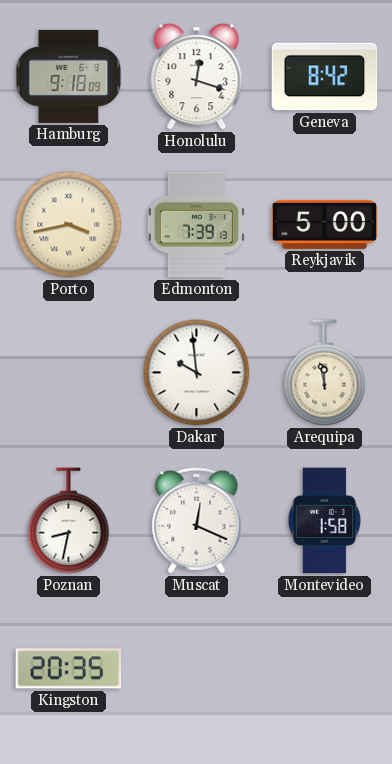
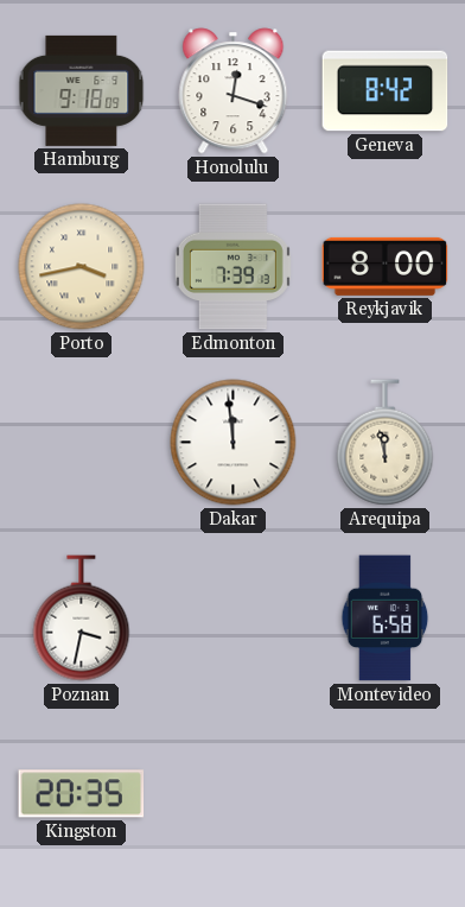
Reykjavik: 5:00 -> 8:00 (386, 266)
Dakar: 9:59 -> 11:59 (234, 443)
Poznan: 8:32 -> 3:32 (82, 619)
Muscat: 12:19 -> none (197, 521)
Montevideo: 1:58 -> 6:58 (386, 619)
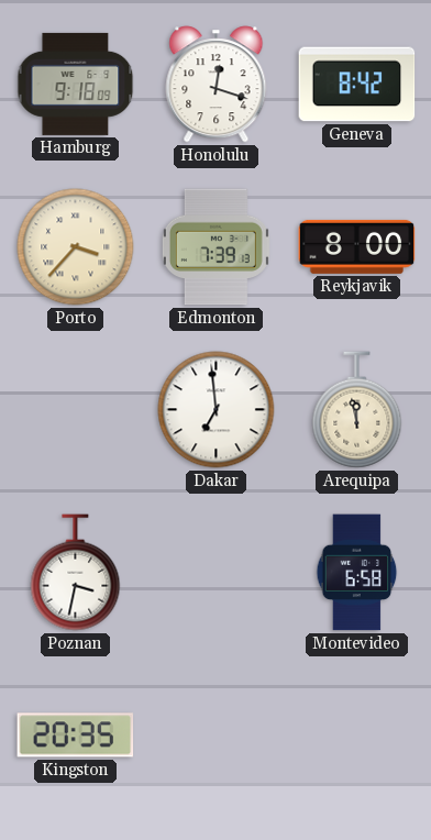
Porto: 3:43 -> 3:37 (76, 247)
Dakar: 11:59 -> 6:59 (217, 410)
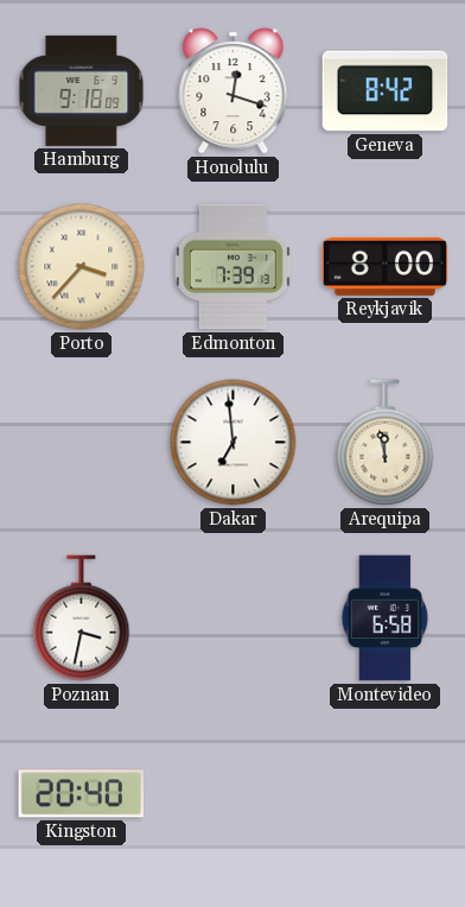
Kingston: 20:35 -> 20:40 (82, 794)
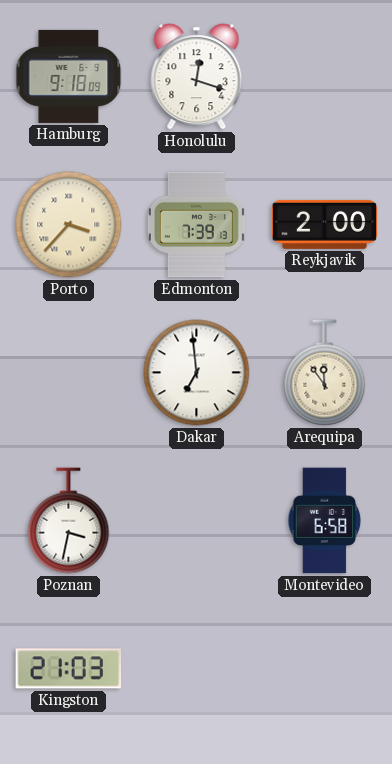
Geneva: 8:42 -> none (386, 91)
Reykjavik: 8:00 -> 2:00 (325, 224)
Arequipa: 11:58 -> 11:54 (325, 373)
Kingston: 20:40 -> 21:03 (69, 669)
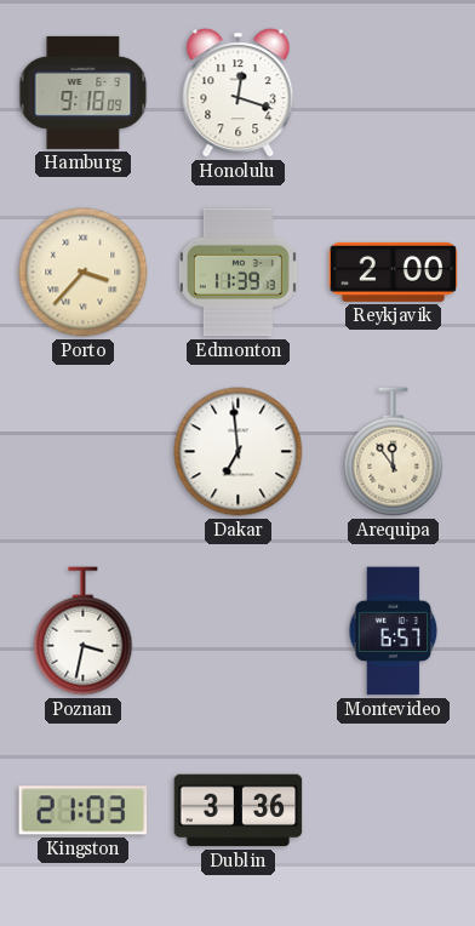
Edmonton: 7:39 -> 11:39 (237, 273)
Montevideo: 6:58 -> 6:57 (394, 631)
Dublin: none -> 3:36 (239, 811)
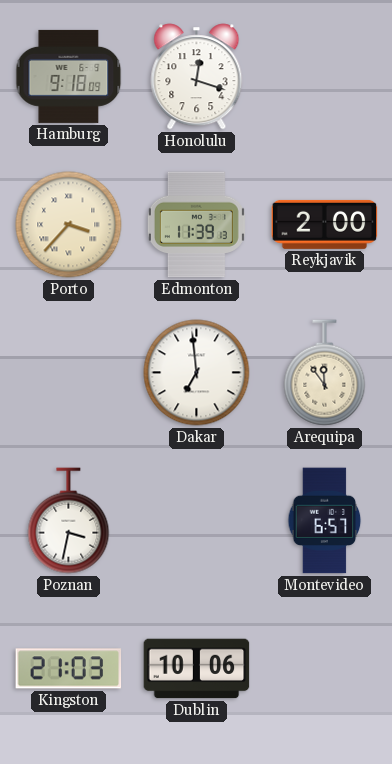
Dublin: 3:36 -> 10:06 (197, 669)
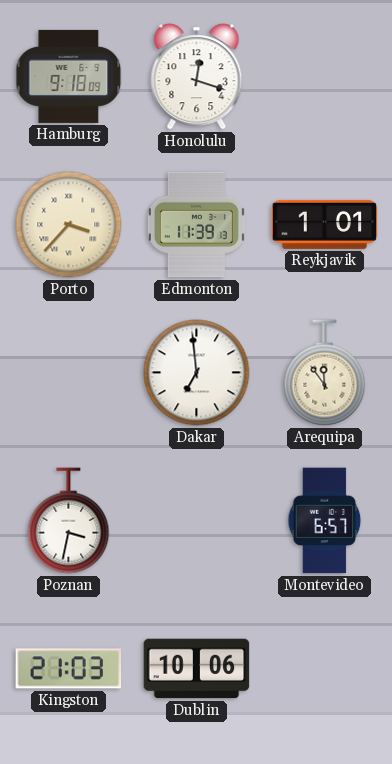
Reykjavik: 2:00 -> 1:01 (325, 224)
